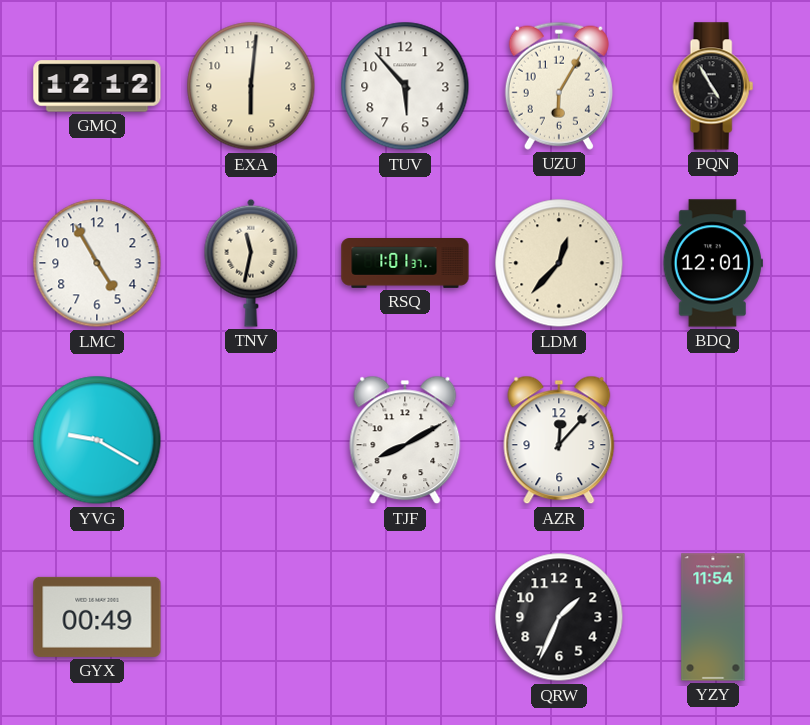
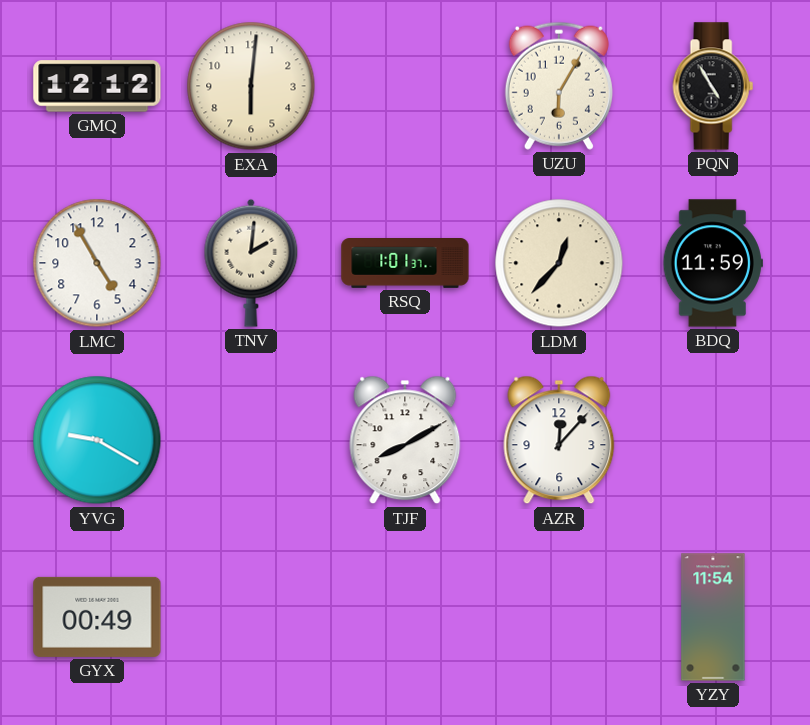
TUV: 5:53 -> none (405, 86)
TNV: 11:32 -> 2:01 (251, 263)
BDQ: 12:01 -> 11:59 (713, 263)
QRW: 1:34 -> none (559, 617)
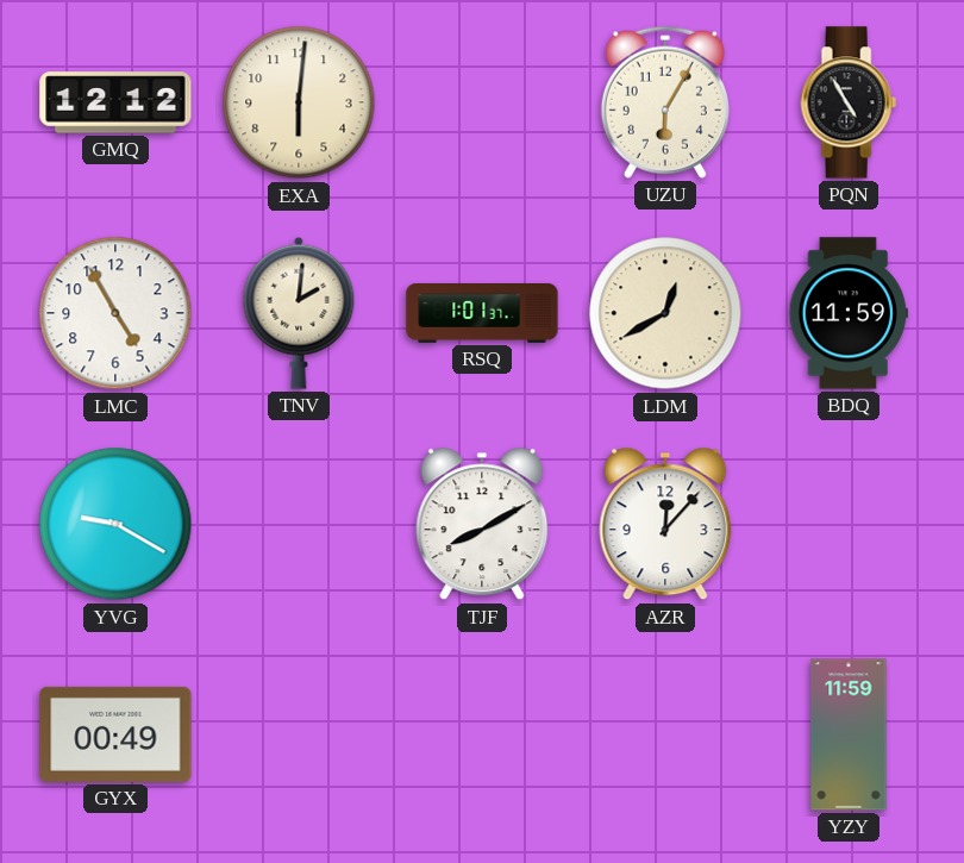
LDM: 12:37 -> 12:40 (665, 313)
YZY: 11:54 -> 11:59 (849, 734)
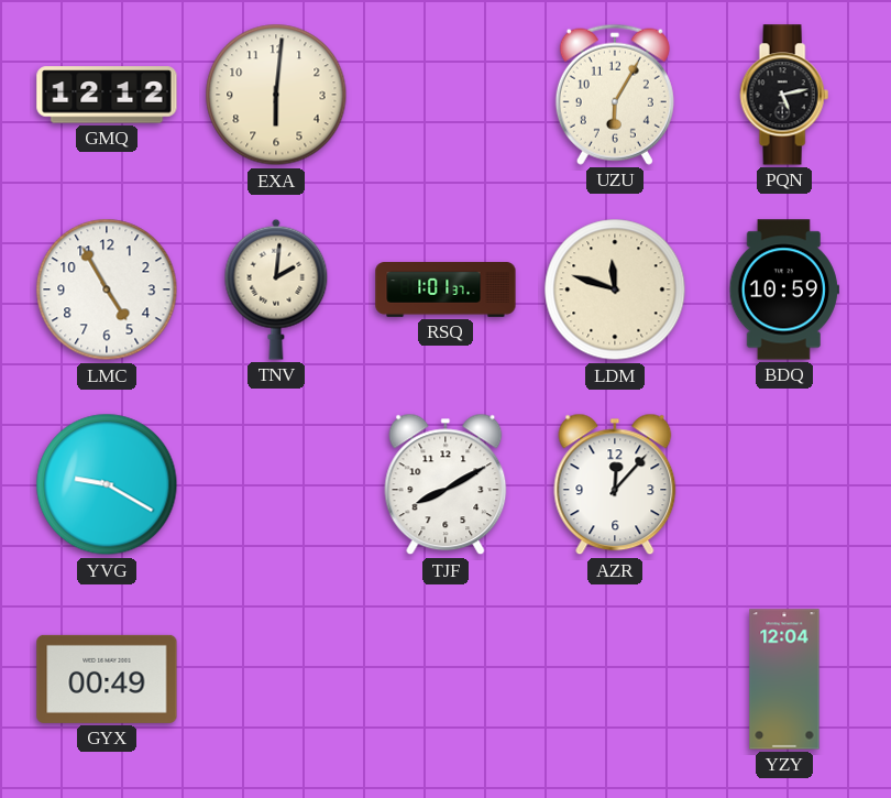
PQN: 4:55 -> 5:13 (784, 95)
LDM: 12:40 -> 11:48 (615, 289)
BDQ: 11:59 -> 10:59 (784, 289)
YZY: 11:59 -> 12:04 (784, 679)
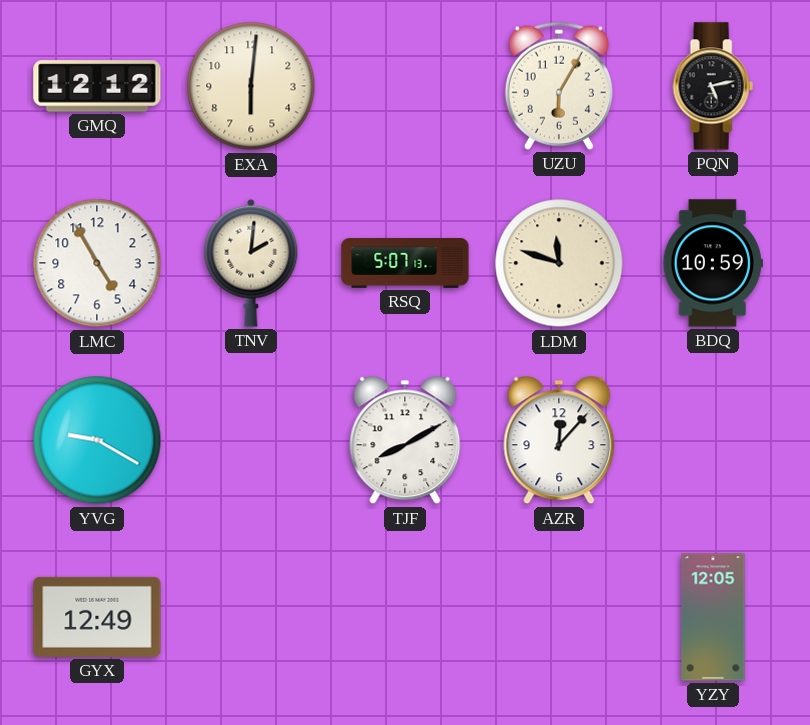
RSQ: 1:01 -> 5:07 (405, 264)
GYX: 00:49 -> 12:49 (97, 617)
YZY: 12:04 -> 12:05 (713, 617)
